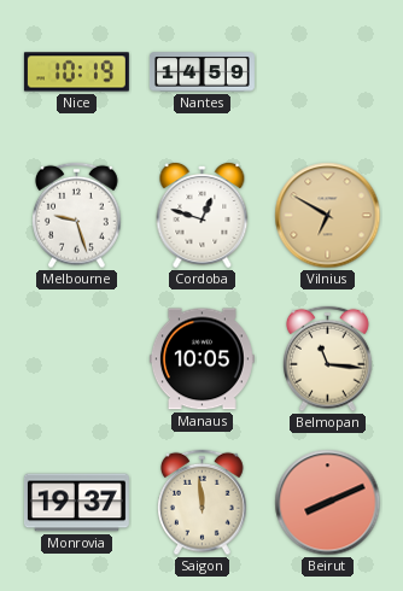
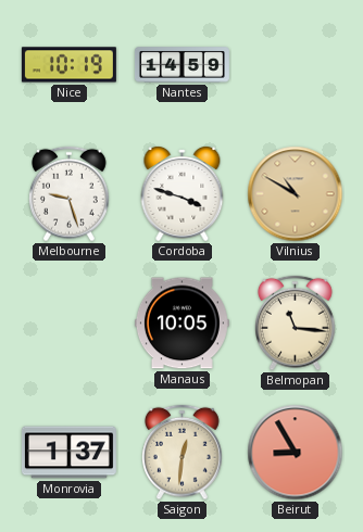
Cordoba: 12:48 -> 3:48 (183, 194)
Vilnius: 6:50 -> 10:50 (296, 194)
Monrovia: 19:37 -> 1:37 (68, 453)
Saigon: 11:59 -> 12:31 (183, 453)
Beirut: 8:11 -> 8:55 (296, 453)
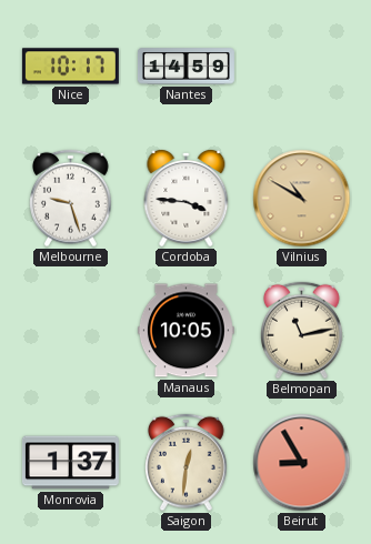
Nice: 10:19 -> 10:17 (70, 67)
Cordoba: 3:48 -> 3:46 (187, 199)
Belmopan: 11:16 -> 11:13 (302, 331)
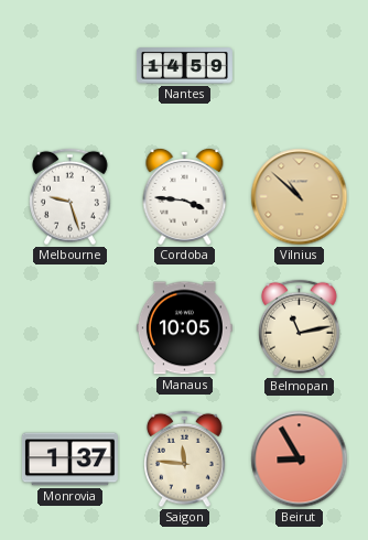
Nice: 10:17 -> none (70, 67)
Vilnius: 10:50 -> 10:52 (300, 197)
Saigon: 12:31 -> 11:46 (185, 460)
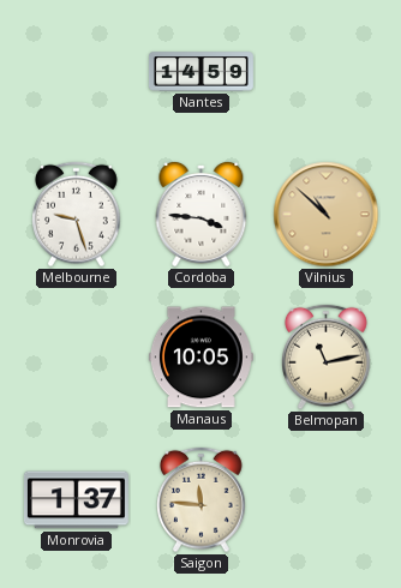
Beirut: 8:55 -> none (300, 460)
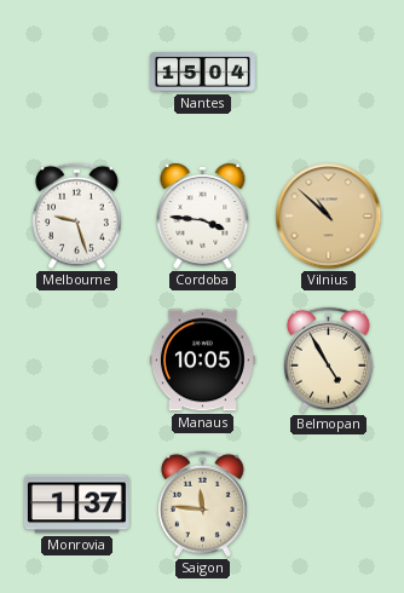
Nantes: 14:59 -> 15:04 (202, 73)
Belmopan: 11:13 -> 4:55 (329, 361)
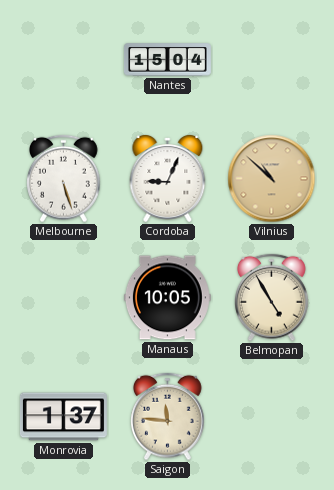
Melbourne: 9:27 -> 5:27 (64, 179)
Cordoba: 3:46 -> 9:04 (168, 179)
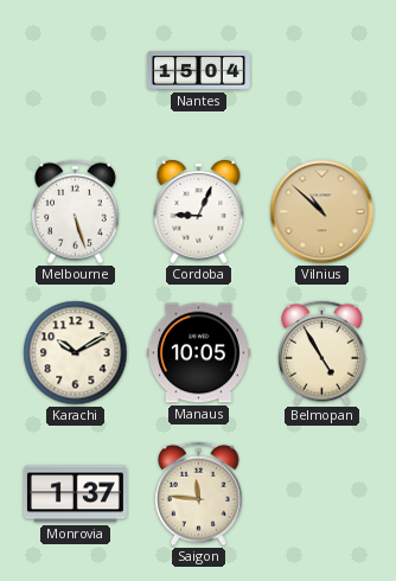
Karachi: none -> 10:10 (76, 353)
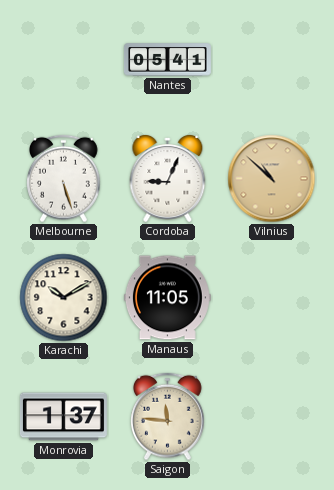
Nantes: 15:04 -> 05:41 (167, 60)
Manaus: 10:05 -> 11:05 (167, 298)
Belmopan: 4:55 -> none (322, 353)
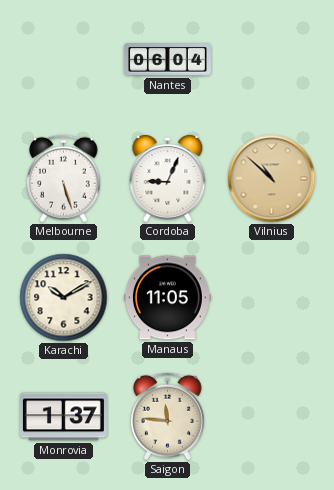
Nantes: 05:41 -> 06:04 (167, 60)
